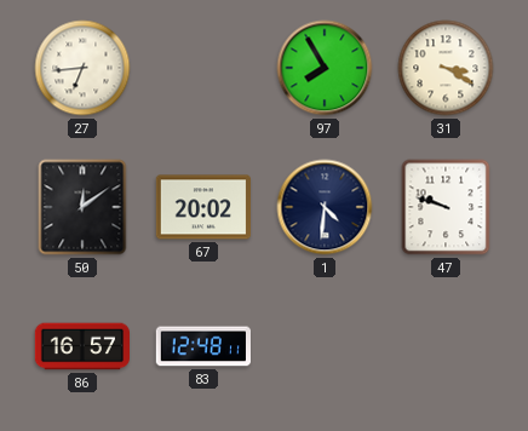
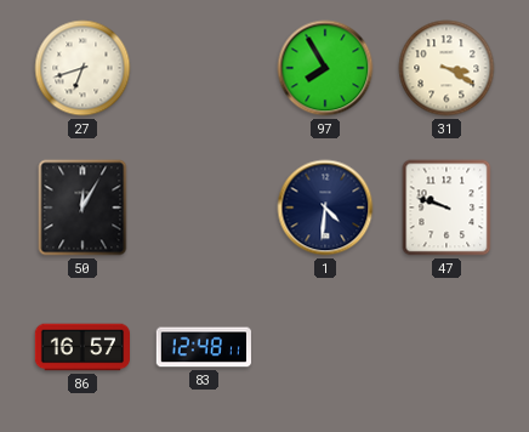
27: 6:44 -> 6:42 (83, 68)
50: 12:09 -> 12:05 (83, 208)
67: 20:02 -> none (202, 207)
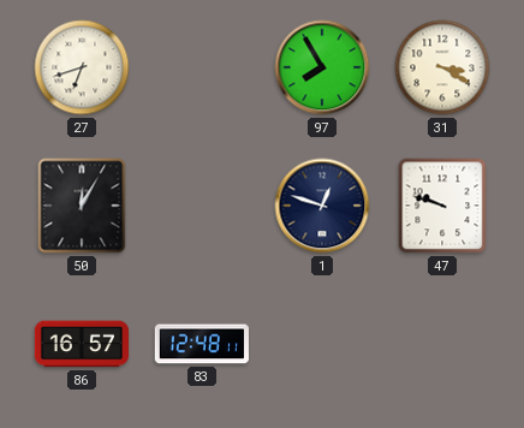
1: 4:31 -> 12:48 (322, 206)
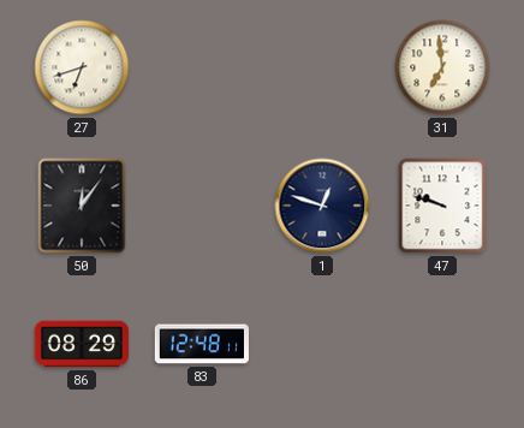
97: 7:55 -> none (322, 67)
31: 3:20 -> 6:59 (442, 67)
50: 12:05 -> 12:06 (82, 206)
86: 16:57 -> 08:29 (81, 344)
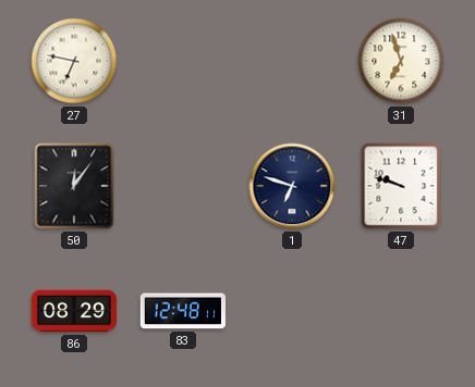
27: 6:42 -> 6:47 (74, 61)
31: 6:59 -> 6:57 (401, 61)
1: 12:48 -> 6:48 (292, 186)
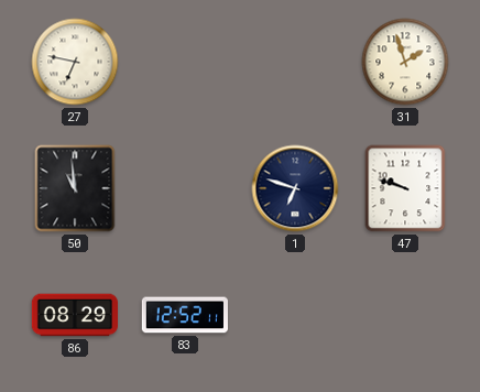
31: 6:57 -> 1:57 (405, 62)
50: 12:06 -> 10:59 (75, 188)
83: 12:48 -> 12:52 (185, 315)
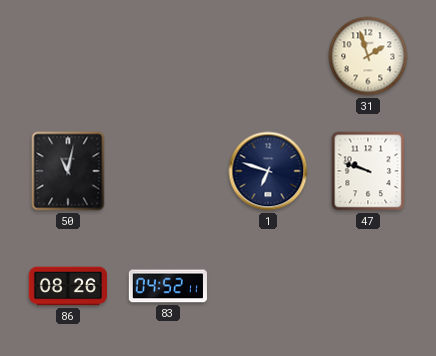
27: 6:47 -> none (75, 62)
50: 10:59 -> 11:02 (68, 171)
86: 08:29 -> 08:26 (67, 286)
83: 12:52 -> 04:52 (168, 286)
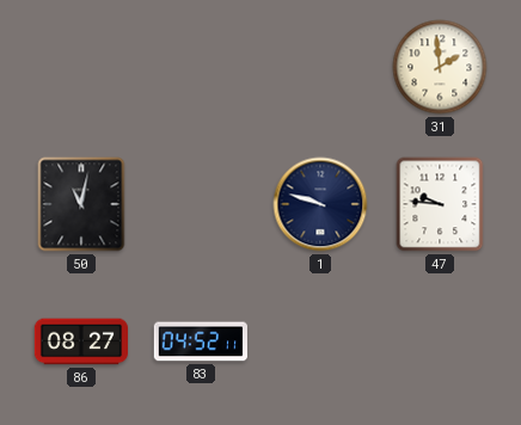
31: 1:57 -> 1:59 (440, 67)
1: 6:48 -> 9:48 (320, 204)
47: 9:48 -> 9:46 (440, 204)
86: 08:26 -> 08:27 (80, 341)
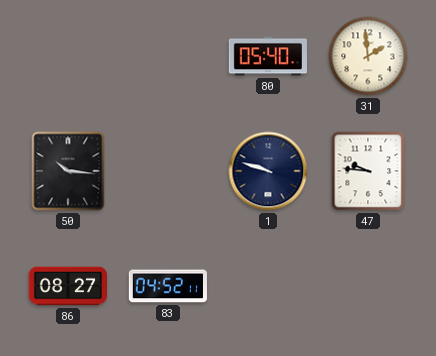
80: none -> 05:40 (268, 56)
50: 11:02 -> 10:16 (68, 171)
